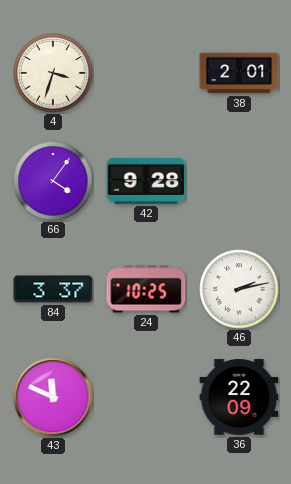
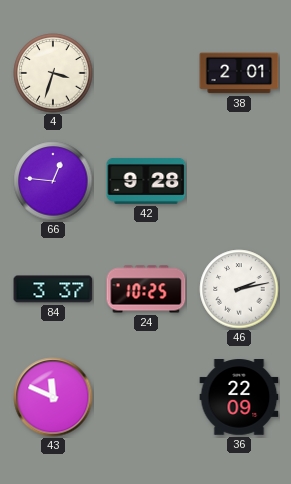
66: 4:06 -> 12:46 (53, 181)
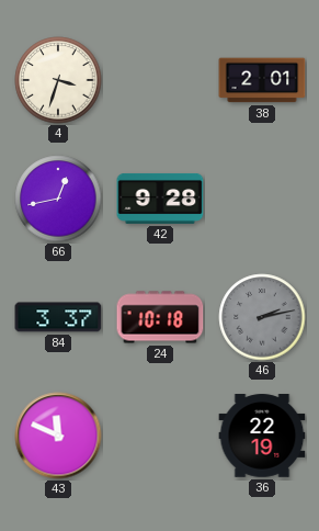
66: 12:46 -> 12:43 (58, 199)
24: 10:25 -> 10:18 (160, 317)
46 dial: white -> grey (262, 317)
36: 22:09 -> 22:19 (262, 436)
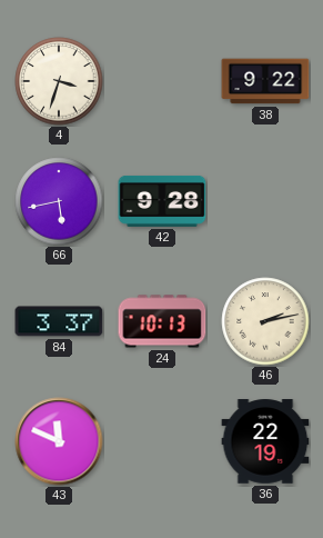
38: 2:01 -> 9:22 (265, 81)
66: 12:43 -> 5:43 (59, 201)
24: 10:18 -> 10:13 (162, 321)
46 dial: grey -> cream (265, 321)
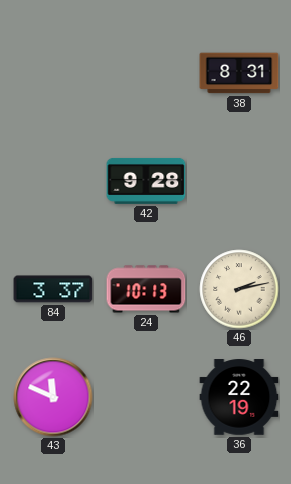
4: 3:33 -> none (59, 81)
38: 9:22 -> 8:31 (239, 73)
66: 5:43 -> none (59, 201)
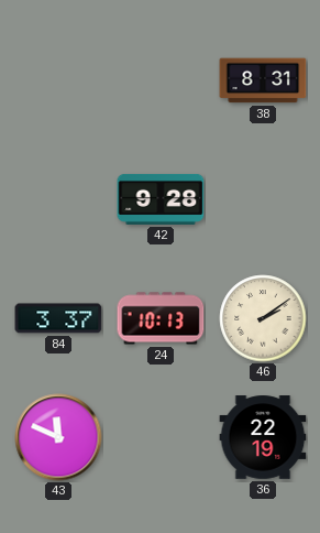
46: 2:13 -> 2:09 (263, 318)
